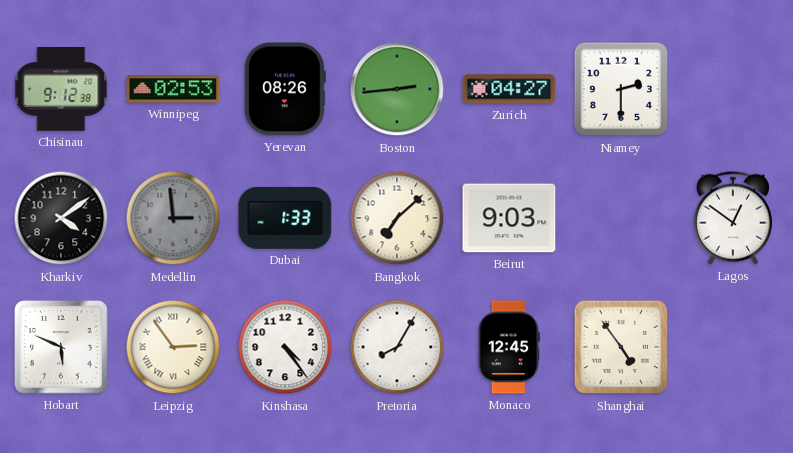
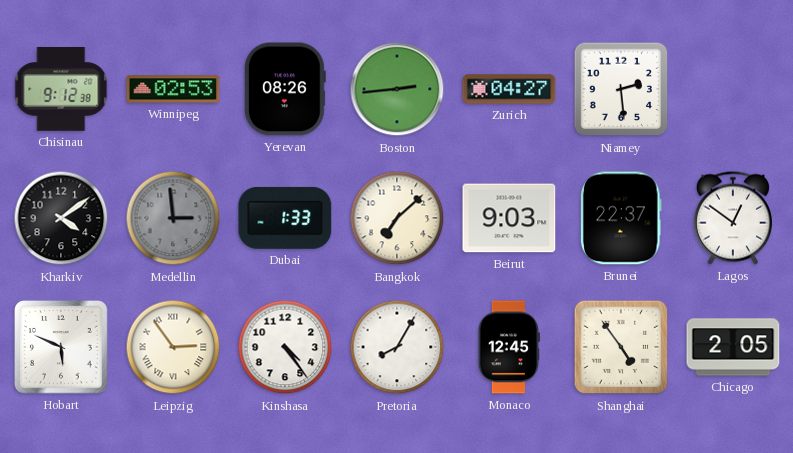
Niamey: 2:30 -> 2:29 (621, 89)
Brunei: none -> 22:37 (621, 218)
Chicago: none -> 2:05 (733, 347)
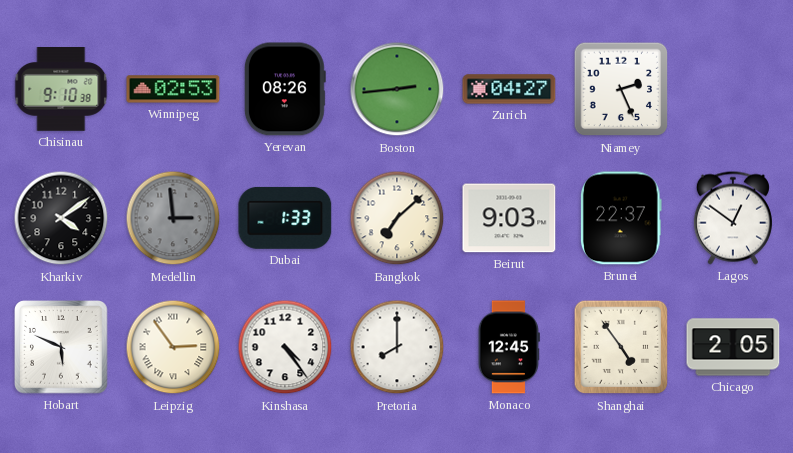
Chisinau: 9:12 -> 9:10 (61, 90)
Niamey: 2:29 -> 2:26 (621, 89)
Pretoria: 8:05 -> 8:00 (397, 347)
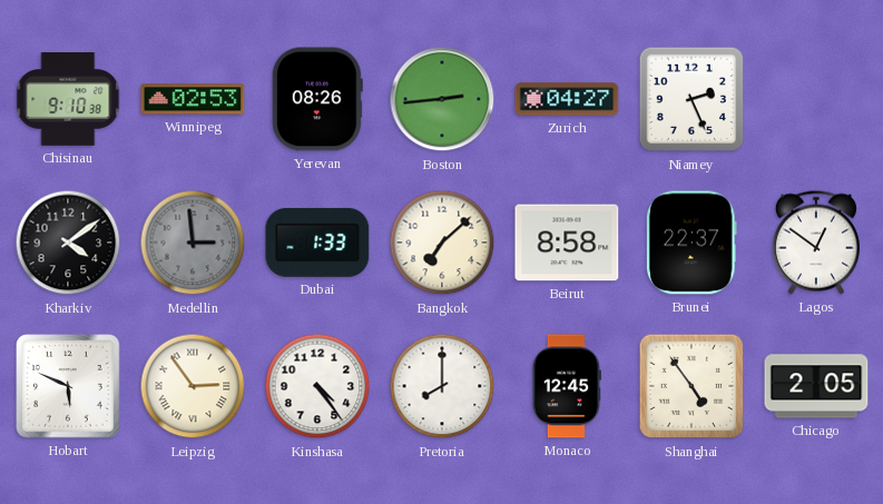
Beirut: 9:03 -> 8:58 (567, 243)
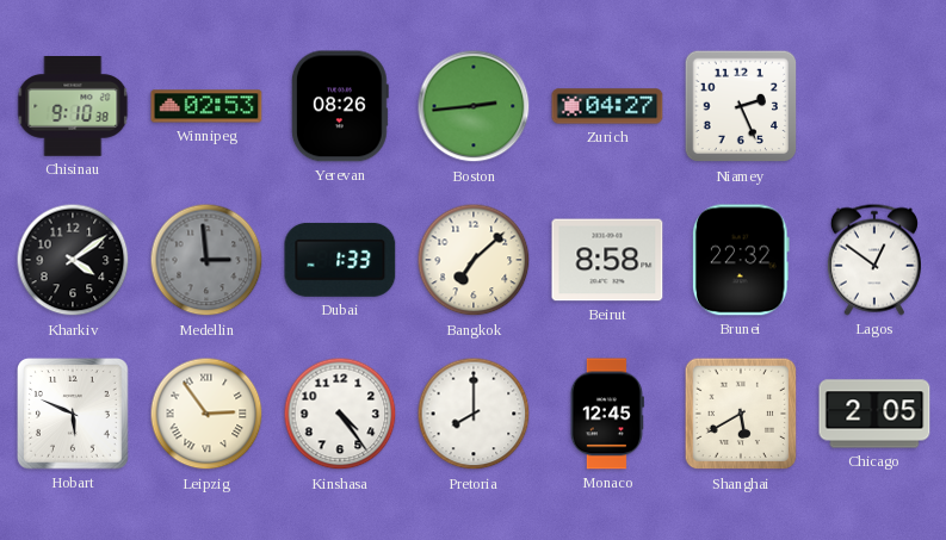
Brunei: 22:37 -> 22:32 (741, 260)
Shanghai: 4:54 -> 5:40 (741, 414)
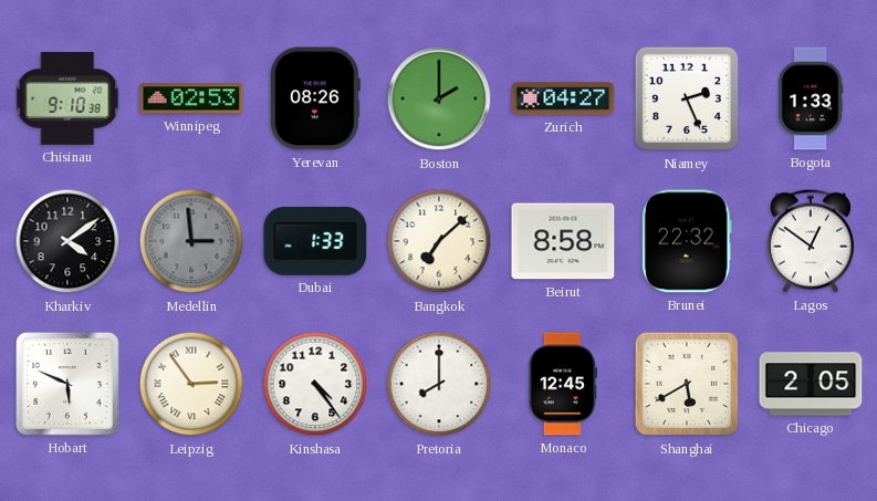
Boston: 2:44 -> 2:00 (439, 98)
Bogota: none -> 1:33 (811, 98)
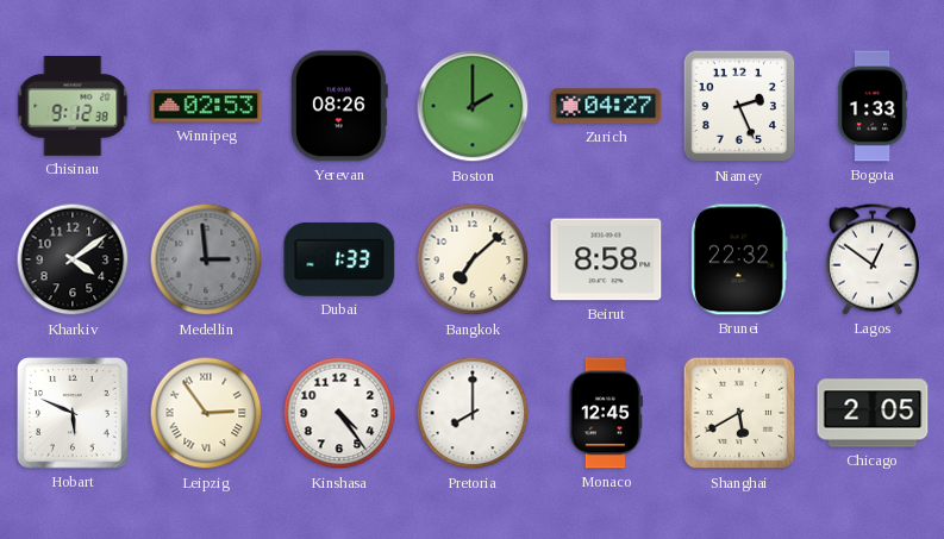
Chisinau: 9:10 -> 9:12 (73, 107)
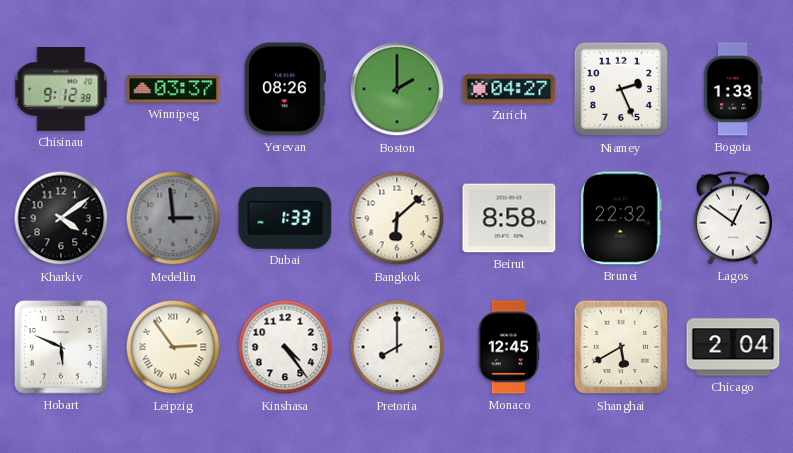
Winnipeg: 02:53 -> 03:37 (173, 89)
Bangkok: 7:08 -> 6:08 (397, 218)
Chicago: 2:05 -> 2:04 (733, 347)
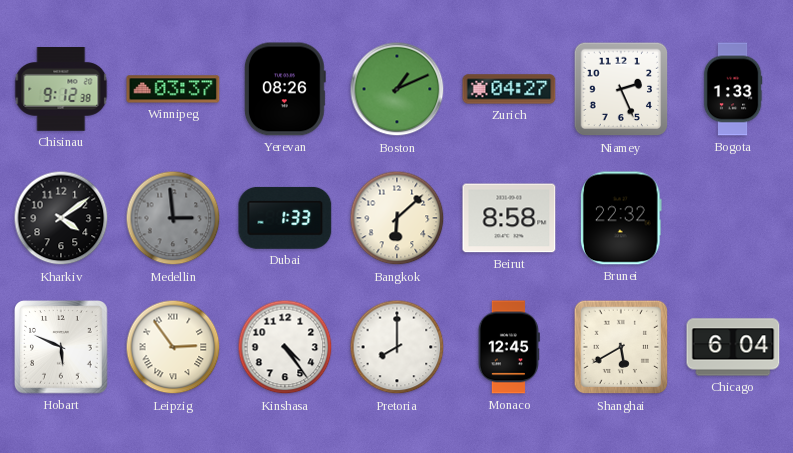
Boston: 2:00 -> 1:11 (397, 89)
Lagos: 12:51 -> none (733, 218)
Chicago: 2:04 -> 6:04 (733, 347)
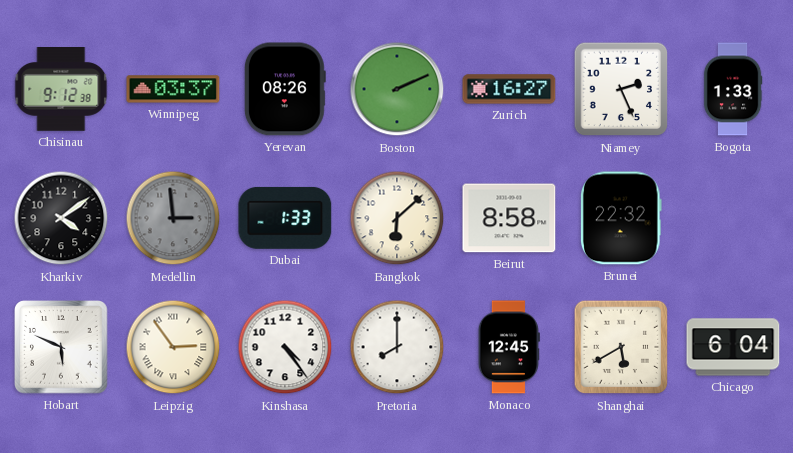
Boston: 1:11 -> 2:11 (397, 89)
Zurich: 04:27 -> 16:27 (509, 89)
